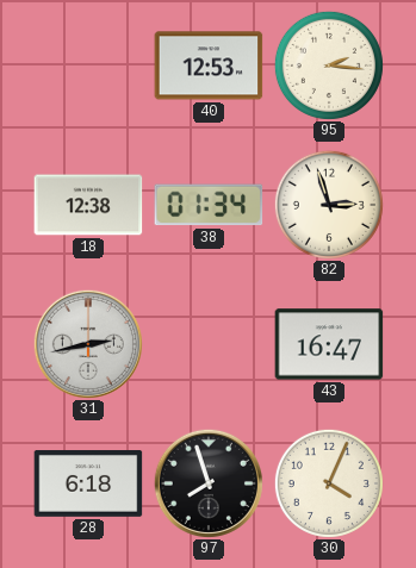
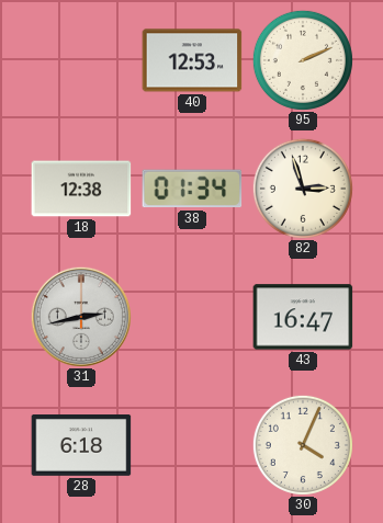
95: 2:16 -> 2:11 (303, 60)
97: 7:57 -> none (209, 483)
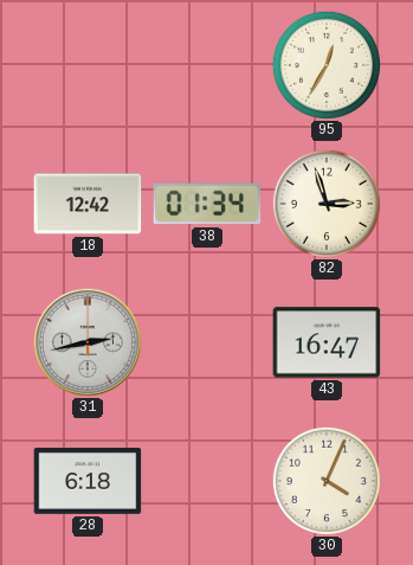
40: 12:53 -> none (192, 60)
95: 2:11 -> 12:35 (327, 65)
18: 12:38 -> 12:42 (88, 204)
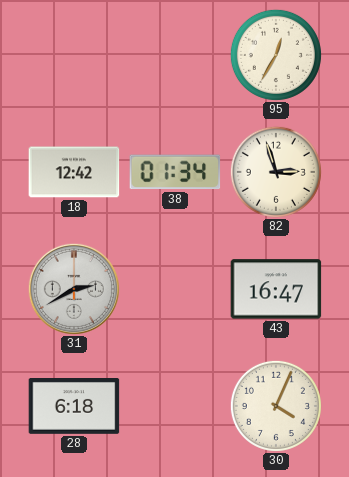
31: 2:43 -> 2:40 (74, 289)
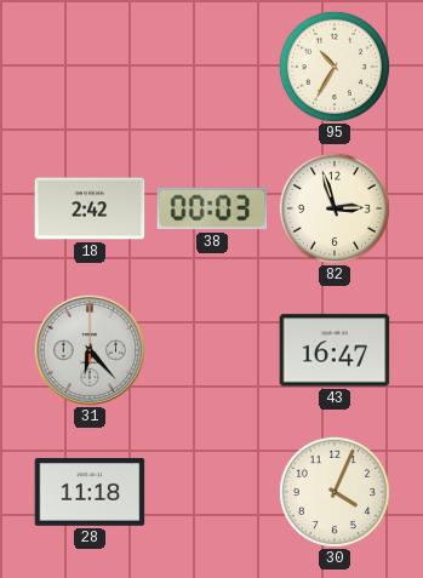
95: 12:35 -> 10:35 (335, 67)
18: 12:42 -> 2:42 (90, 208)
38: 01:34 -> 00:03 (212, 208)
31: 2:40 -> 6:23 (90, 350)
28: 6:18 -> 11:18 (90, 493)
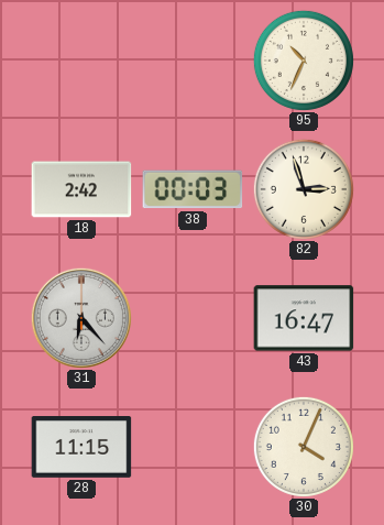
95: 10:35 -> 10:34 (304, 61)
28: 11:18 -> 11:15 (81, 448)
